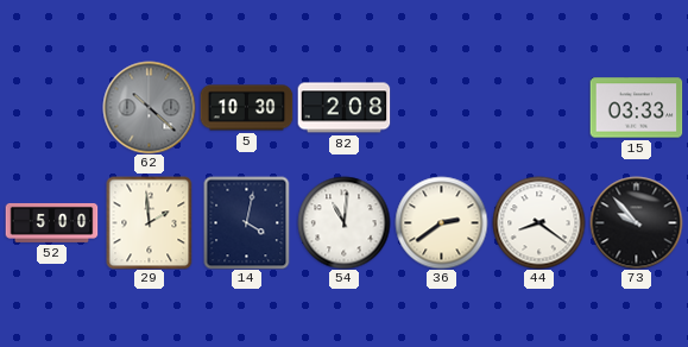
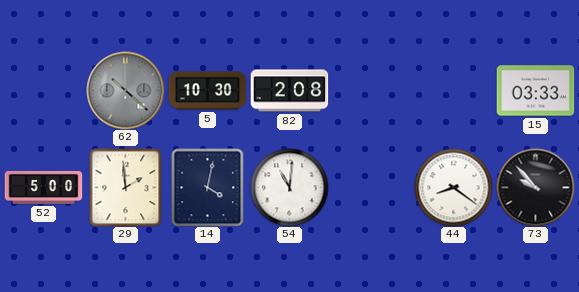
36: 2:39 -> none (441, 222)
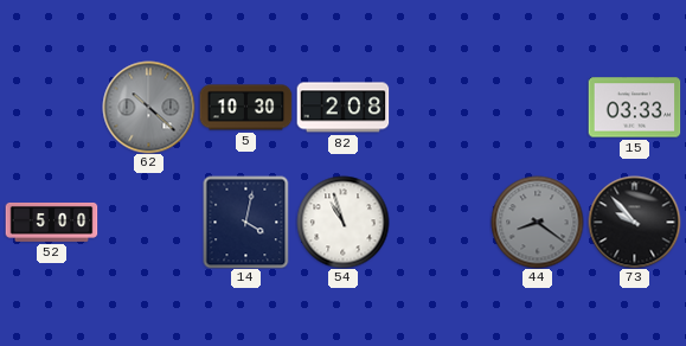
29: 1:59 -> none (126, 187)
54: 11:01 -> 10:57 (342, 222)
44 dial: white -> grey (537, 222)
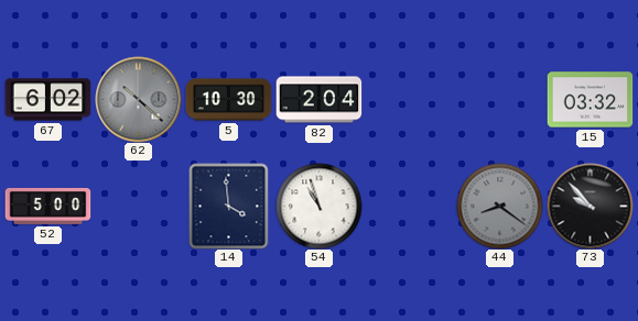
67: none -> 6:02 (47, 100)
82: 2:08 -> 2:04 (318, 100)
15: 03:33 -> 03:32 (590, 100)
14: 4:02 -> 3:59 (229, 206)
